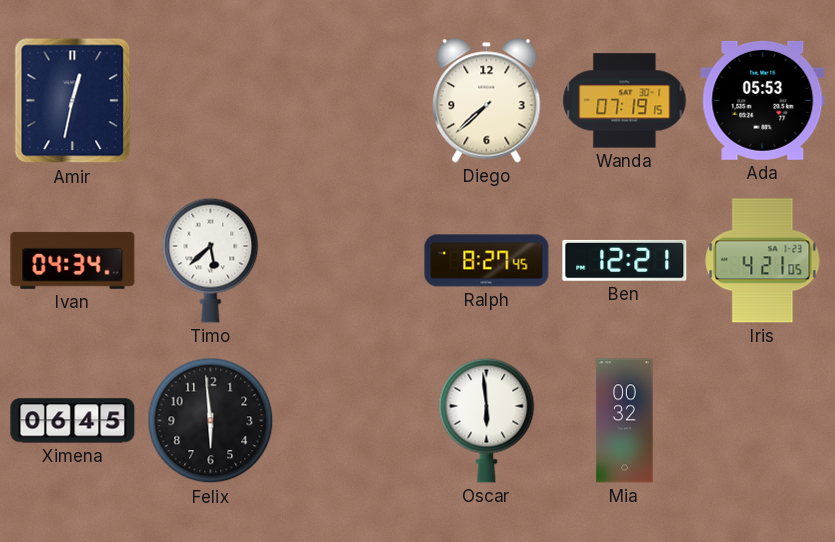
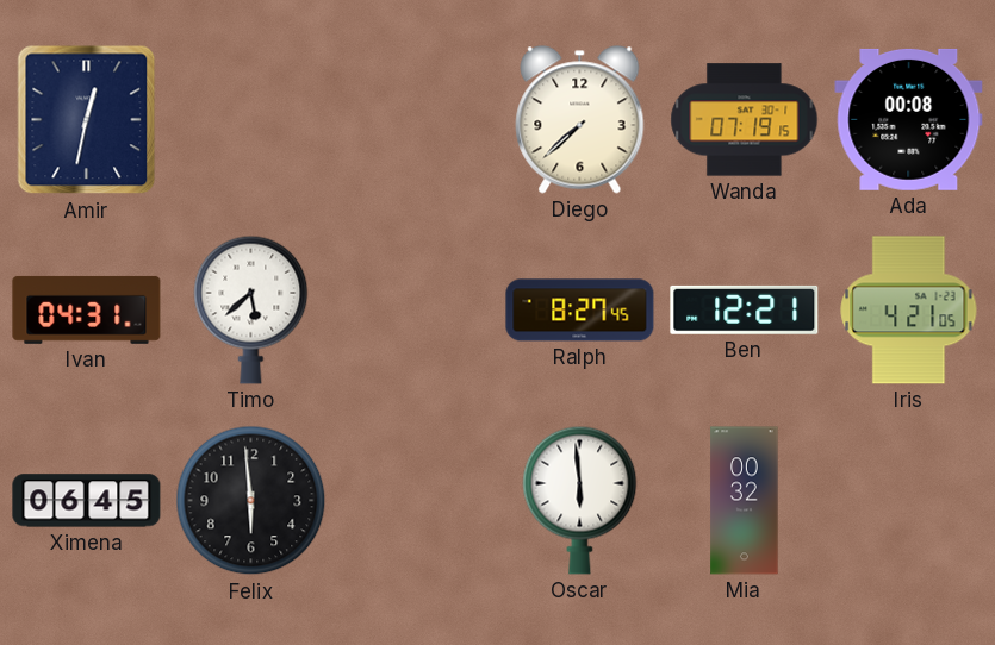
Ada: 05:53 -> 00:08 (909, 119)
Ivan: 04:34 -> 04:31 (87, 309)
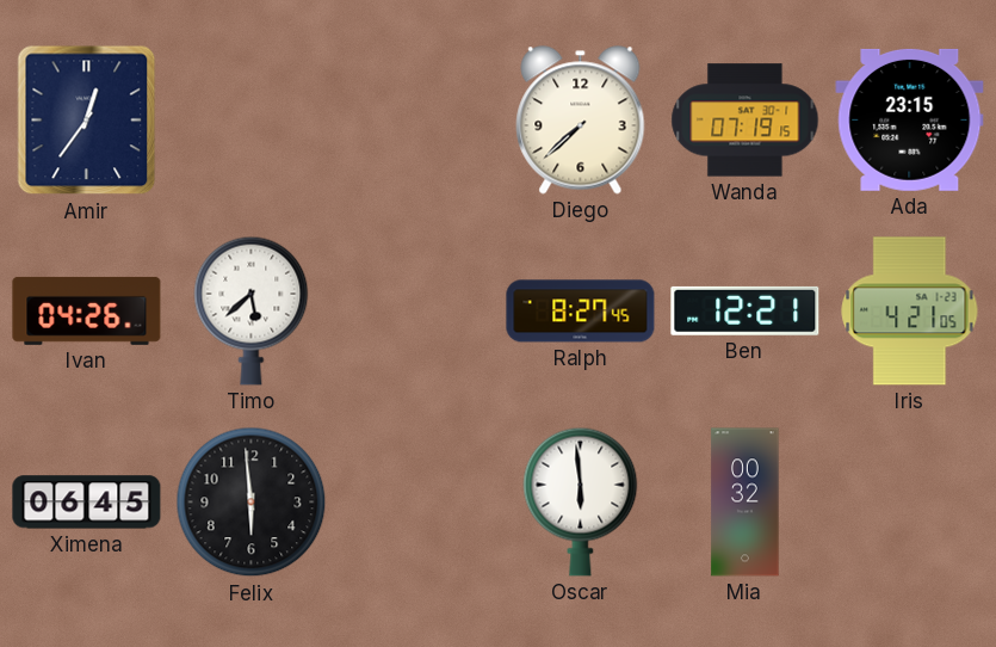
Amir: 12:32 -> 12:36 (87, 121)
Ada: 00:08 -> 23:15 (910, 119)
Ivan: 04:31 -> 04:26 (87, 310)
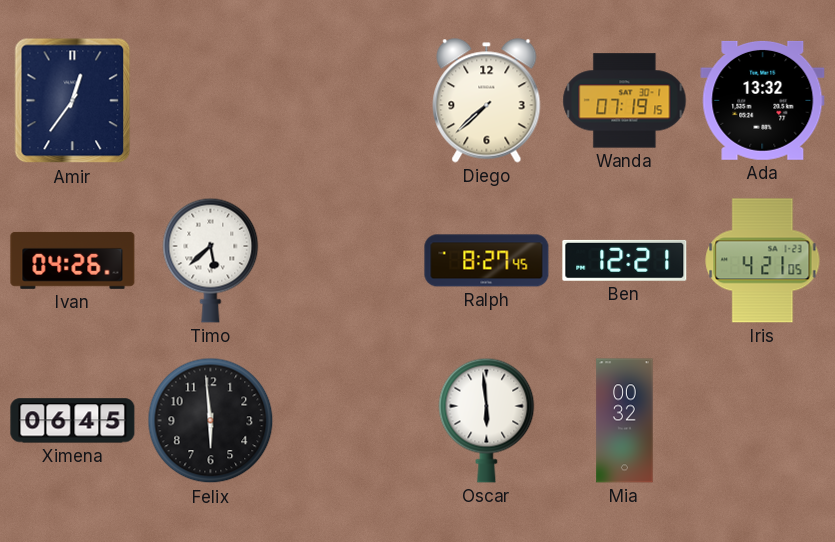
Ada: 23:15 -> 13:32 (763, 100)
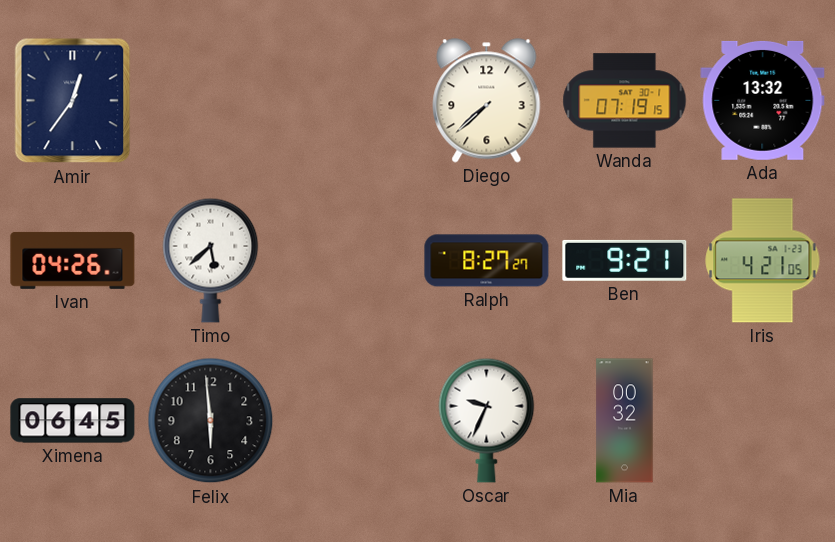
Ralph: 8:27:45 -> 8:27:27 (487, 261)
Ben: 12:21 -> 9:21 (625, 260)
Oscar: 5:59 -> 9:34 (487, 420)
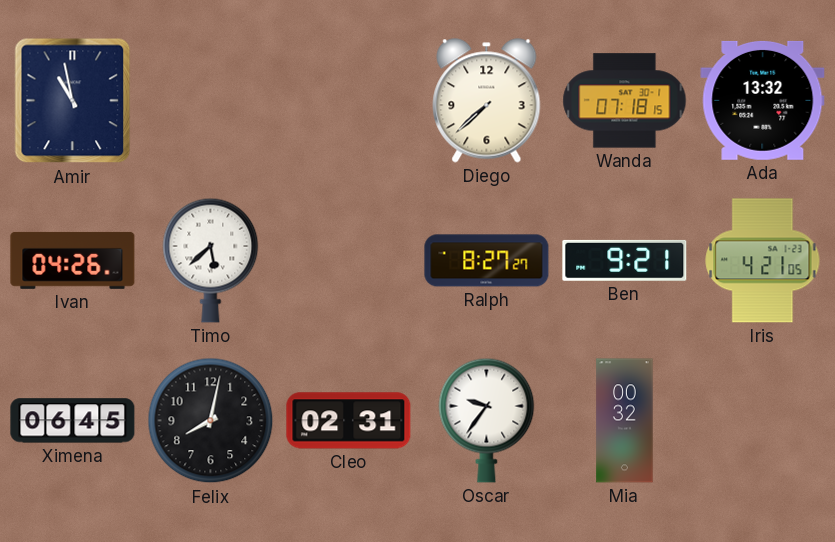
Amir: 12:36 -> 10:58 (73, 101)
Wanda: 07:19 -> 07:18 (625, 101)
Felix: 5:59 -> 8:02 (211, 421)
Cleo: none -> 02:31 (349, 421)
Oscar: 9:34 -> 9:36 (487, 420)
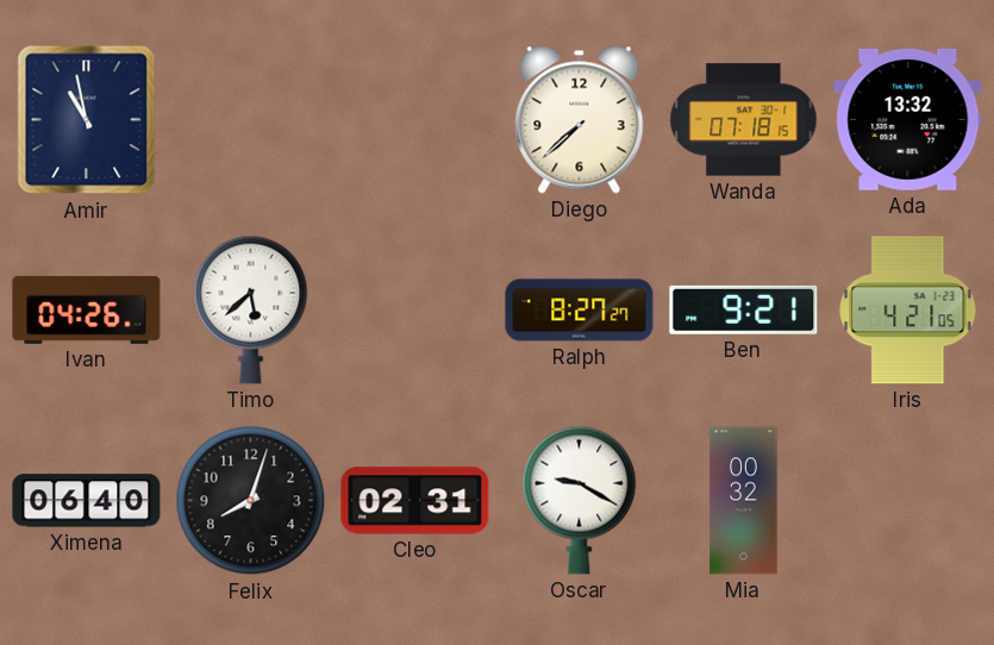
Ximena: 06:45 -> 06:40 (87, 501)
Felix: 8:02 -> 8:03 (251, 501)
Oscar: 9:36 -> 9:20 (580, 500)
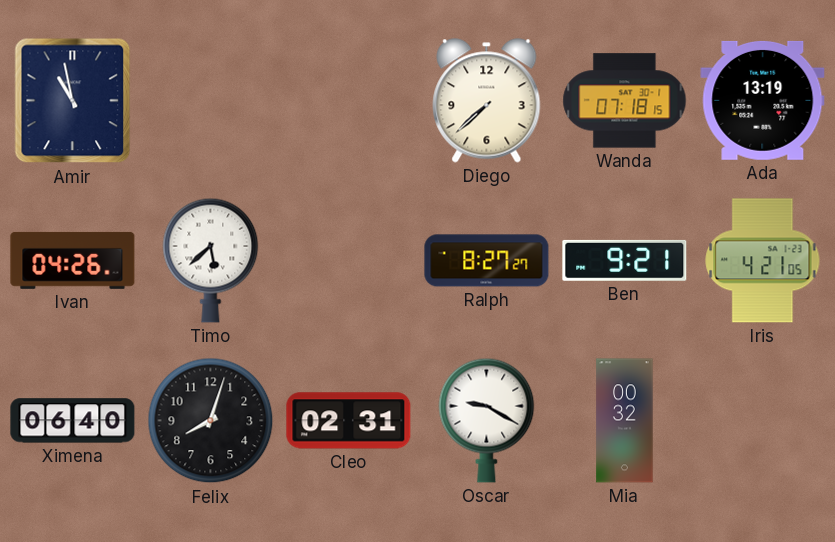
Ada: 13:32 -> 13:19 (763, 100)
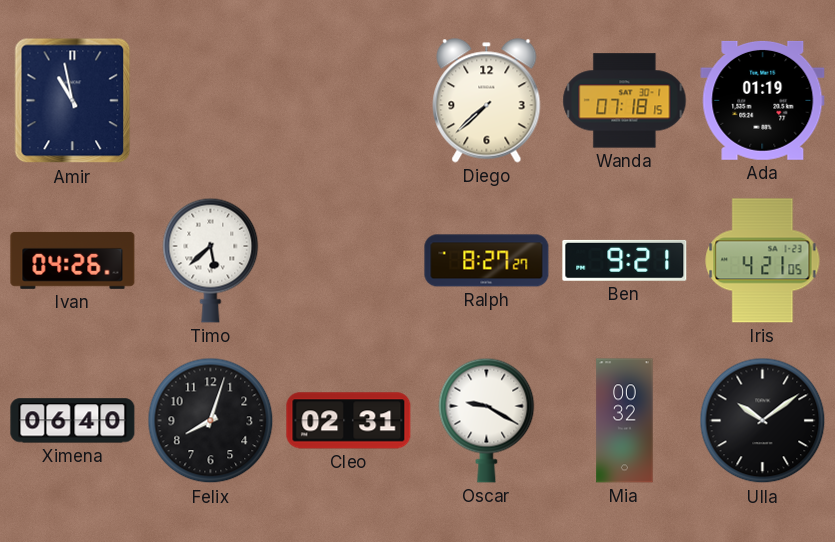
Ada: 13:19 -> 01:19 (763, 100)
Ulla: none -> 10:09 (763, 421)
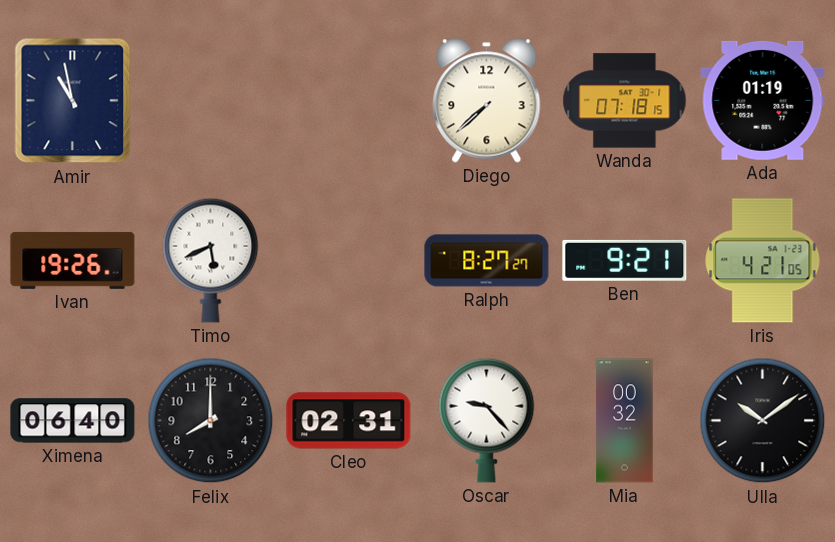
Ivan: 04:26 -> 19:26 (73, 260)
Timo: 5:38 -> 5:41 (211, 260)
Felix: 8:03 -> 8:00 (211, 421)
Oscar: 9:20 -> 9:23 (487, 420)
